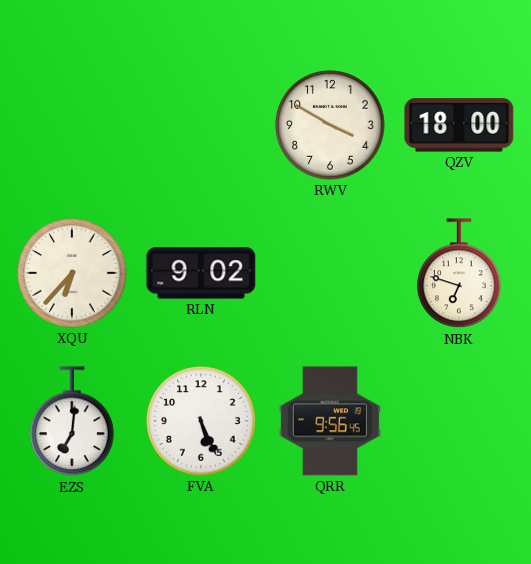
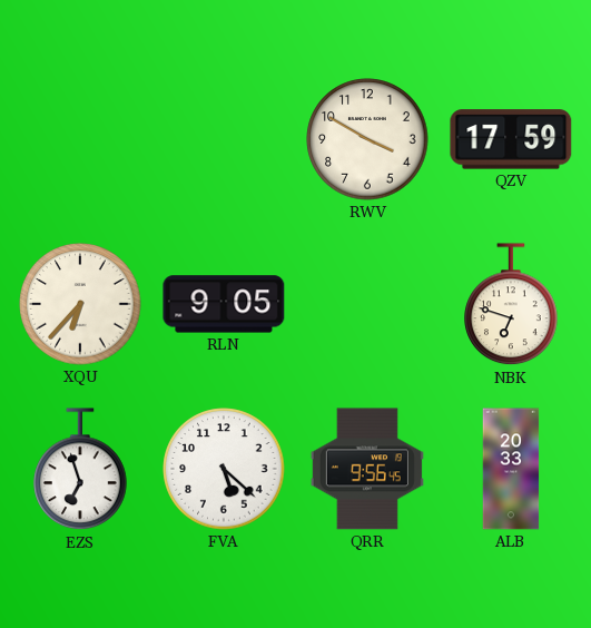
QZV: 18:00 -> 17:59 (511, 139)
RLN: 9:02 -> 9:05 (224, 304)
EZS: 7:01 -> 6:57 (80, 470)
FVA: 5:26 -> 5:22 (224, 469)
ALB: none -> 20:33 (511, 469)
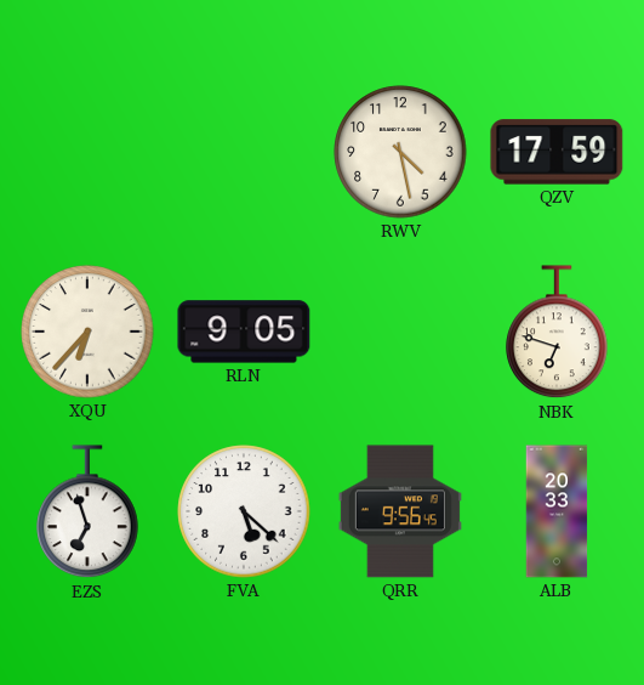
RWV: 3:50 -> 4:28 (400, 152)
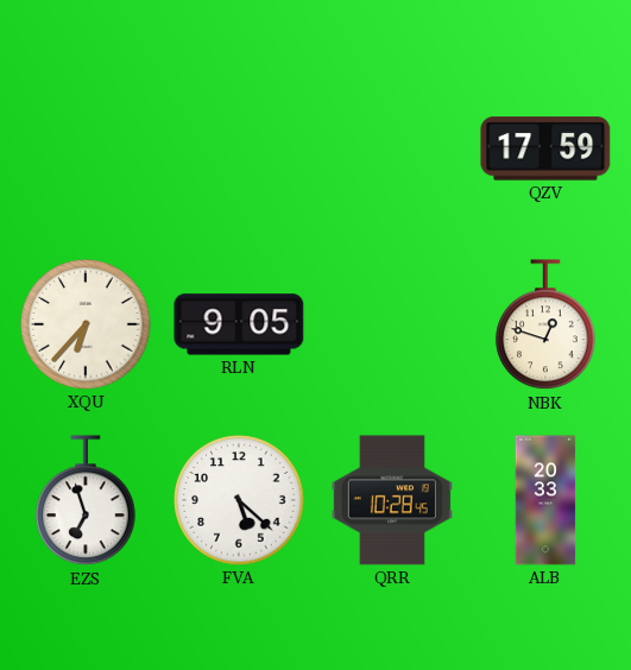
RWV: 4:28 -> none (400, 152)
NBK: 6:48 -> 12:48 (545, 325)
QRR: 9:56 -> 10:28 (392, 500)
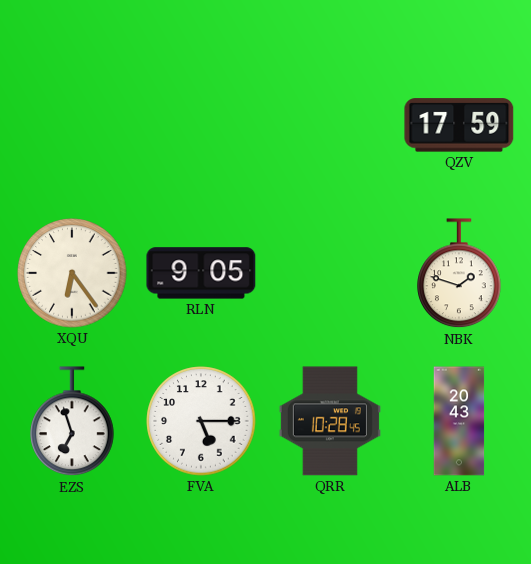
XQU: 6:37 -> 6:24 (72, 273)
NBK: 12:48 -> 1:48 (459, 274)
FVA: 5:22 -> 5:15 (201, 421)
ALB: 20:33 -> 20:43 (459, 421)
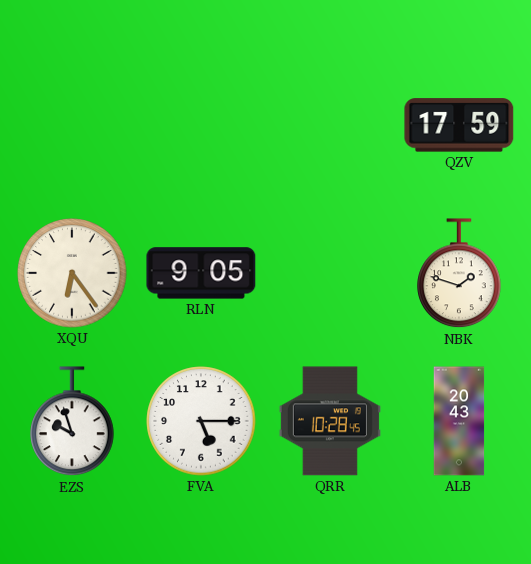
EZS: 6:57 -> 9:57 (72, 422)
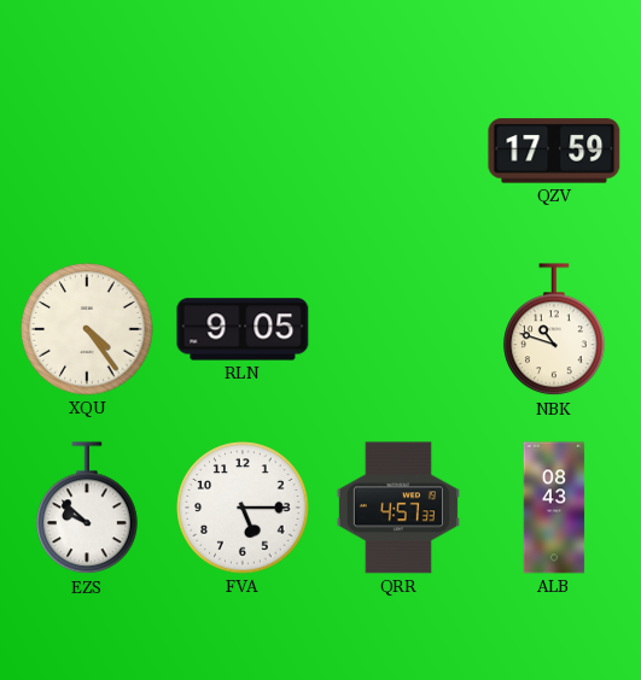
XQU: 6:24 -> 4:24 (87, 329)
NBK: 1:48 -> 10:48 (554, 330)
EZS: 9:57 -> 9:52 (87, 509)
QRR: 10:28 -> 4:57 (398, 508)
ALB: 20:43 -> 08:43 (554, 508)
